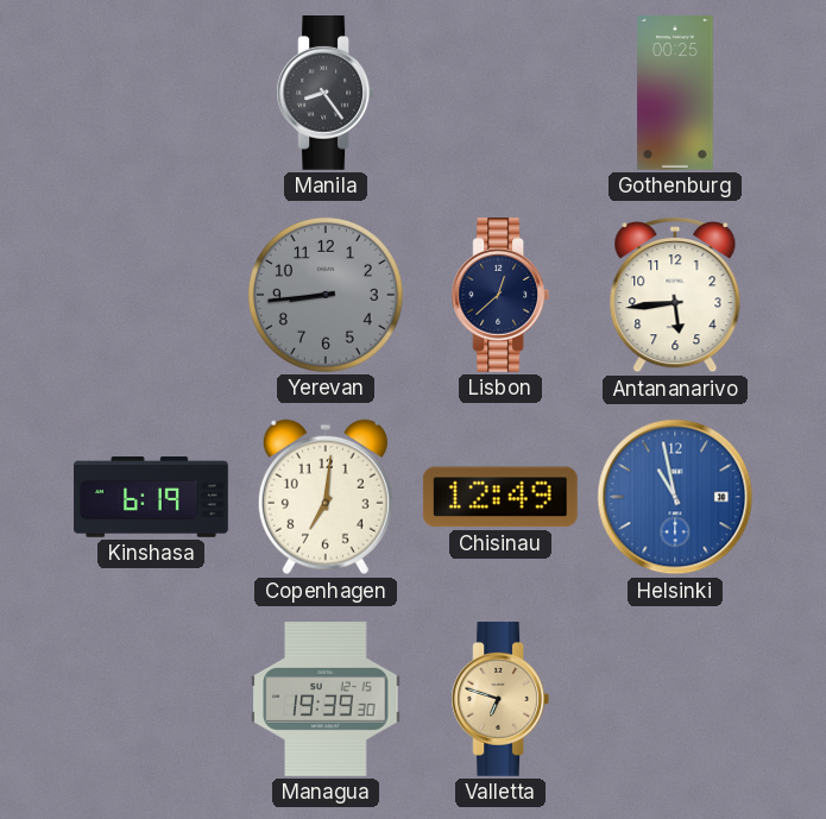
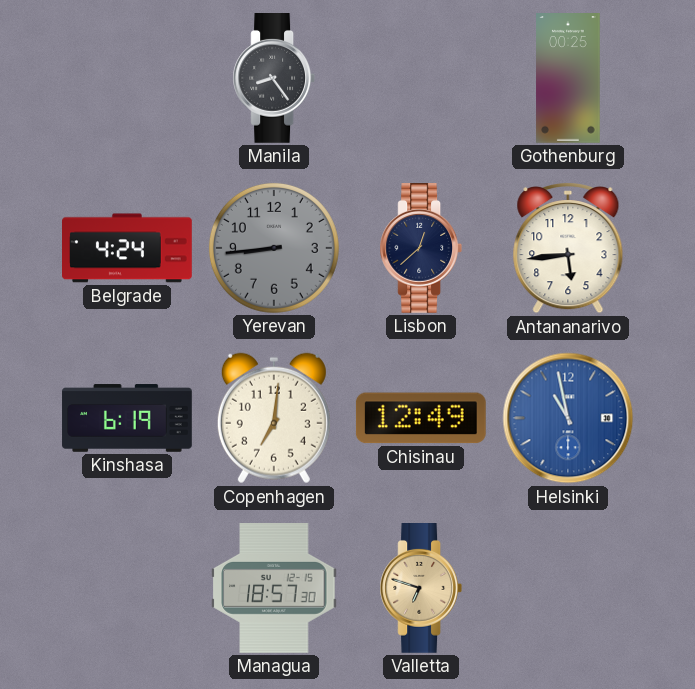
Belgrade: none -> 4:24 (128, 248)
Managua: 19:39 -> 18:57 (274, 589)
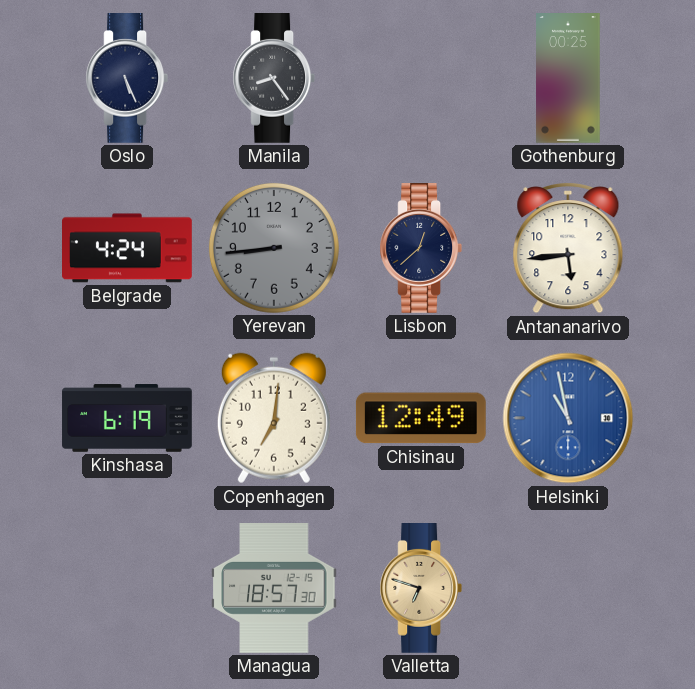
Oslo: none -> 5:26 (127, 79)
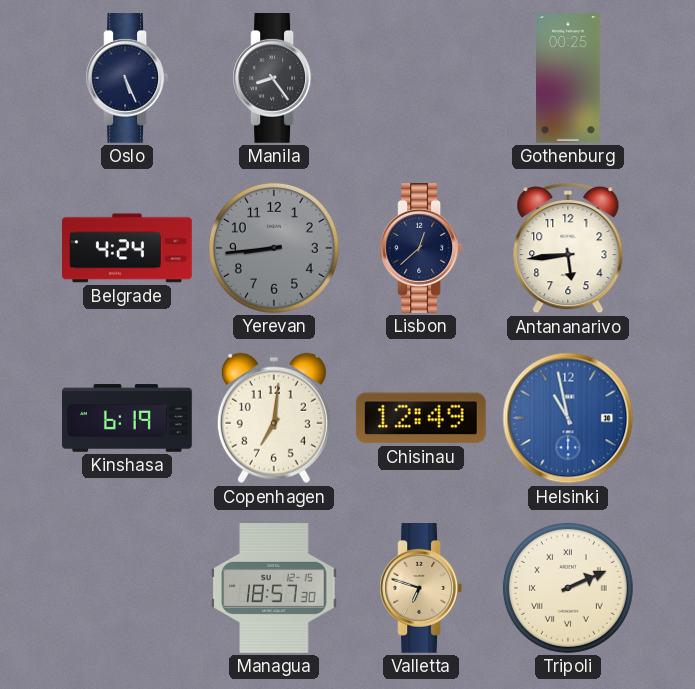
Tripoli: none -> 2:11 (568, 588)
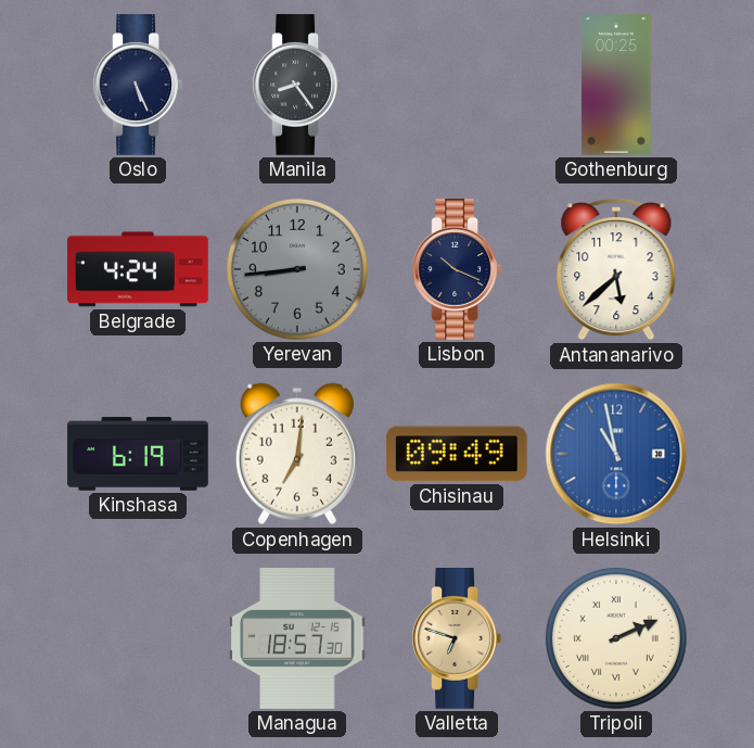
Lisbon: 12:38 -> 10:19 (457, 270)
Antananarivo: 5:44 -> 5:38 (616, 270)
Chisinau: 12:49 -> 09:49 (457, 454)
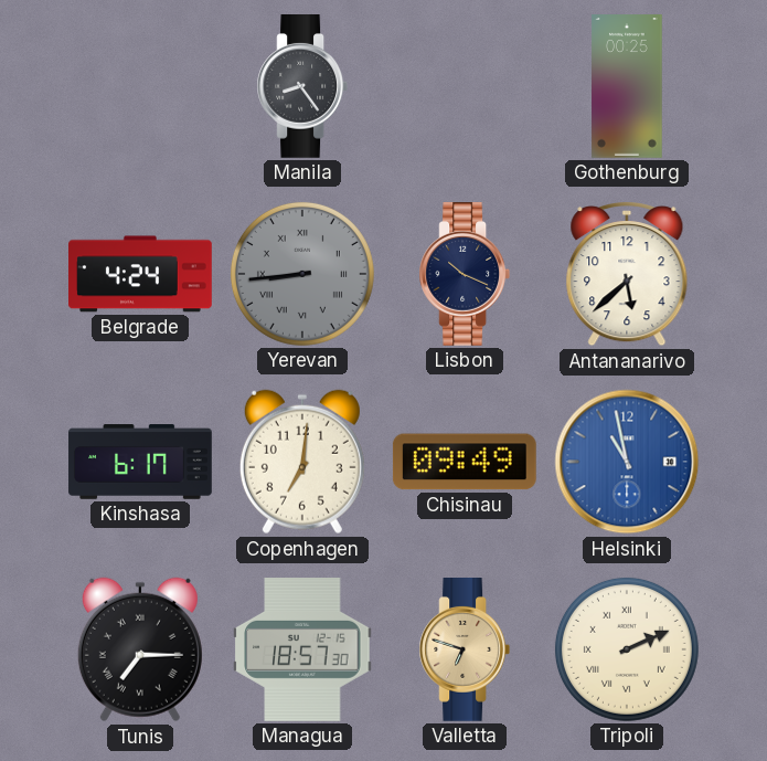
Oslo: 5:26 -> none (138, 86)
Yerevan numerals: Arabic -> Roman (302, 274)
Kinshasa: 6:19 -> 6:17 (140, 462)
Tunis: none -> 7:15 (140, 649)
